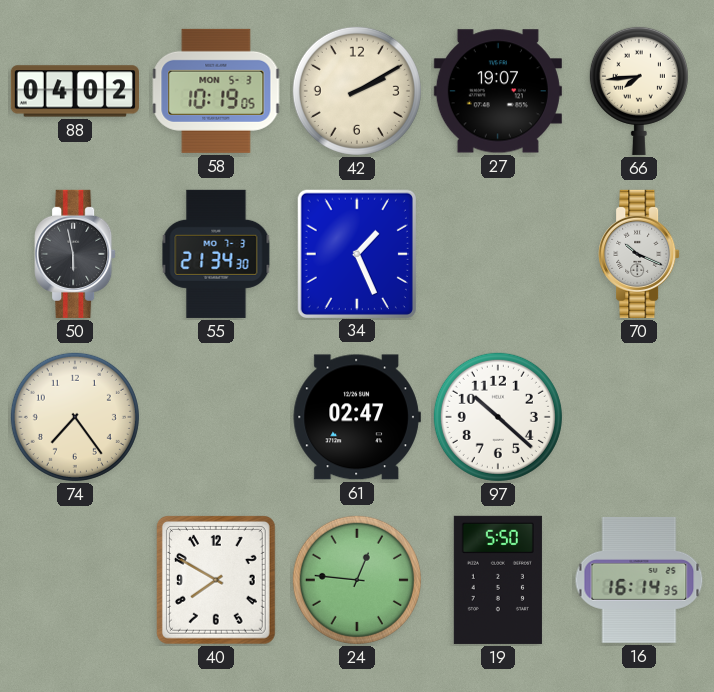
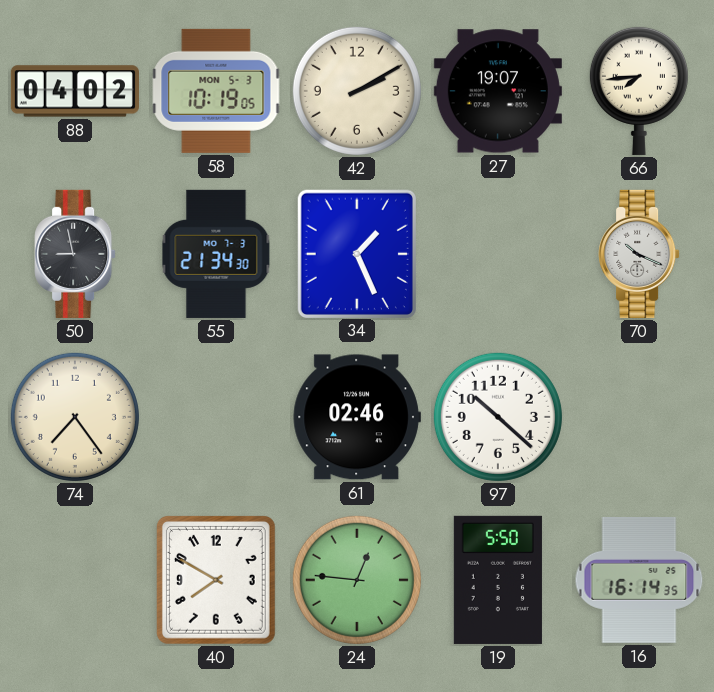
50: 5:58 -> 8:58 (75, 254)
61: 02:47 -> 02:46 (357, 417)
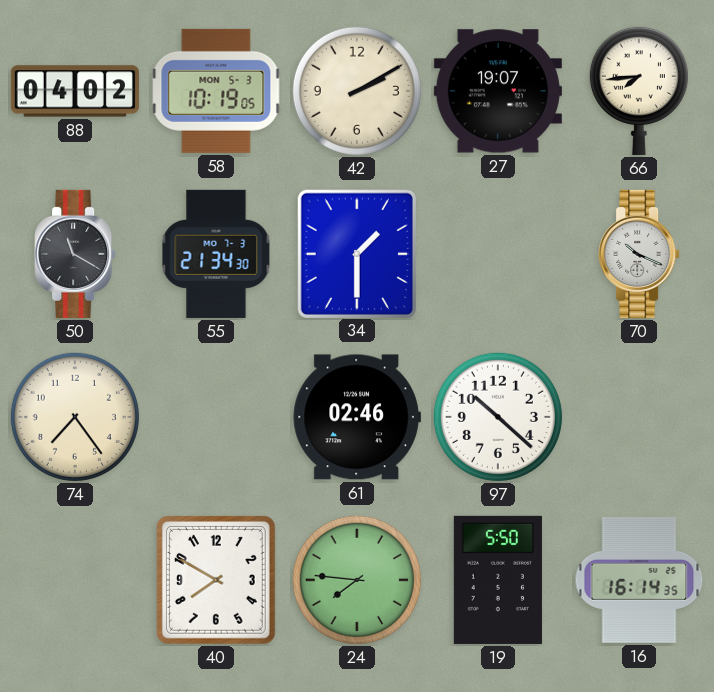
50: 8:58 -> 11:20 (75, 254)
34: 1:26 -> 1:30 (357, 253)
24: 12:46 -> 7:46 (357, 580)
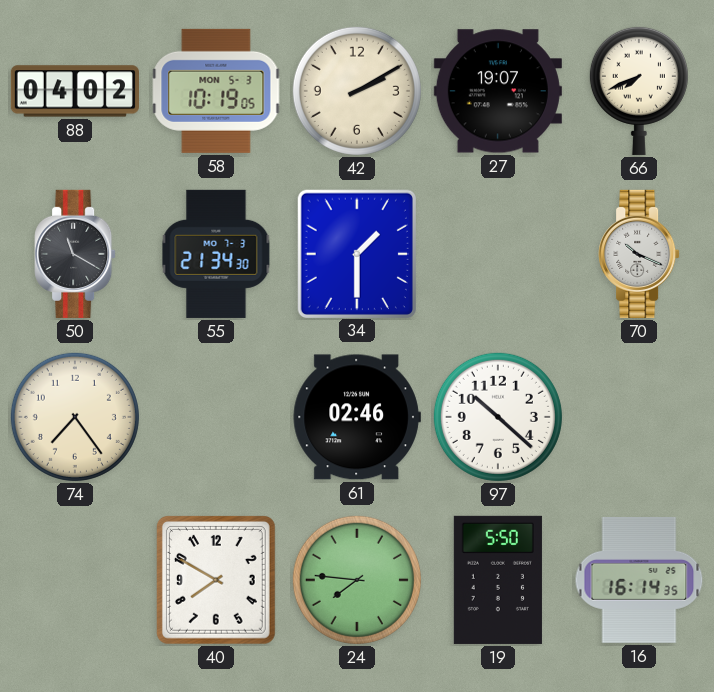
66: 7:44 -> 7:41 (639, 90)
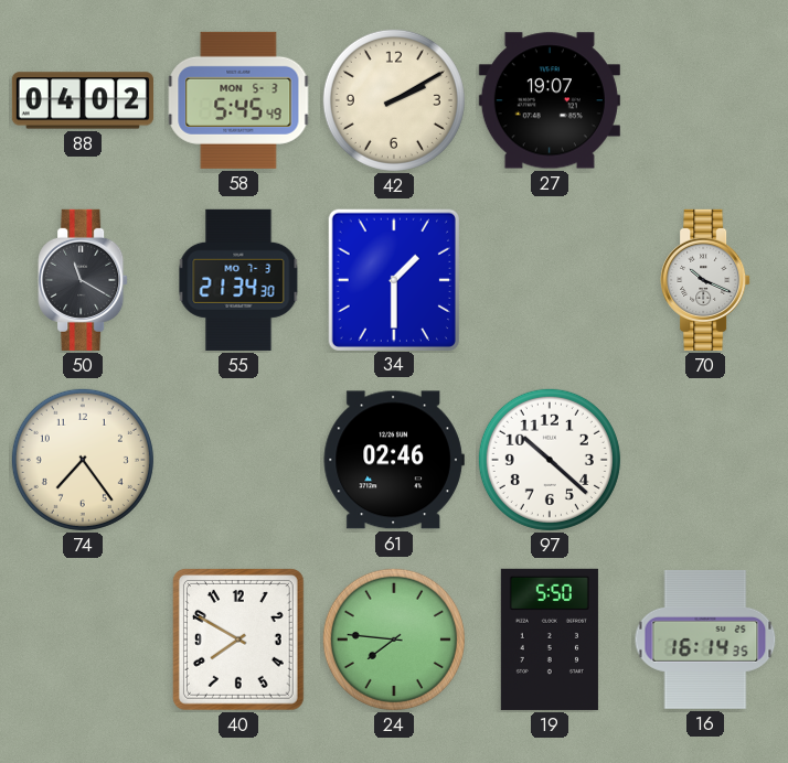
58: 10:19 -> 5:45 (238, 100)
66: 7:41 -> none (639, 90)
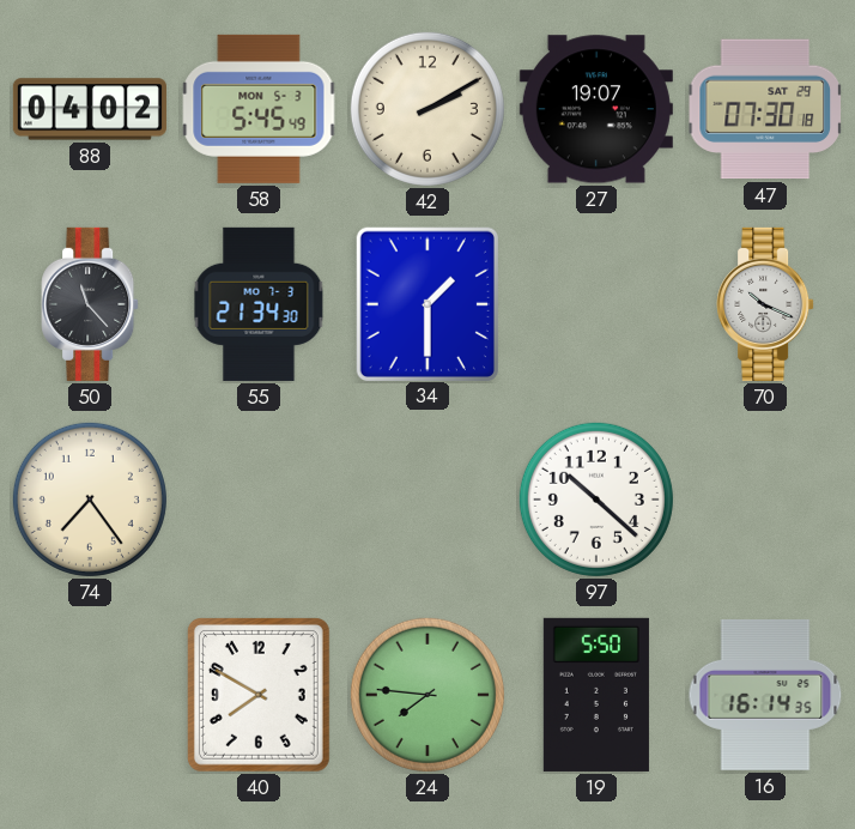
47: none -> 07:30 (764, 109)
50: 11:20 -> 11:23 (90, 304)
61: 02:46 -> none (394, 460)
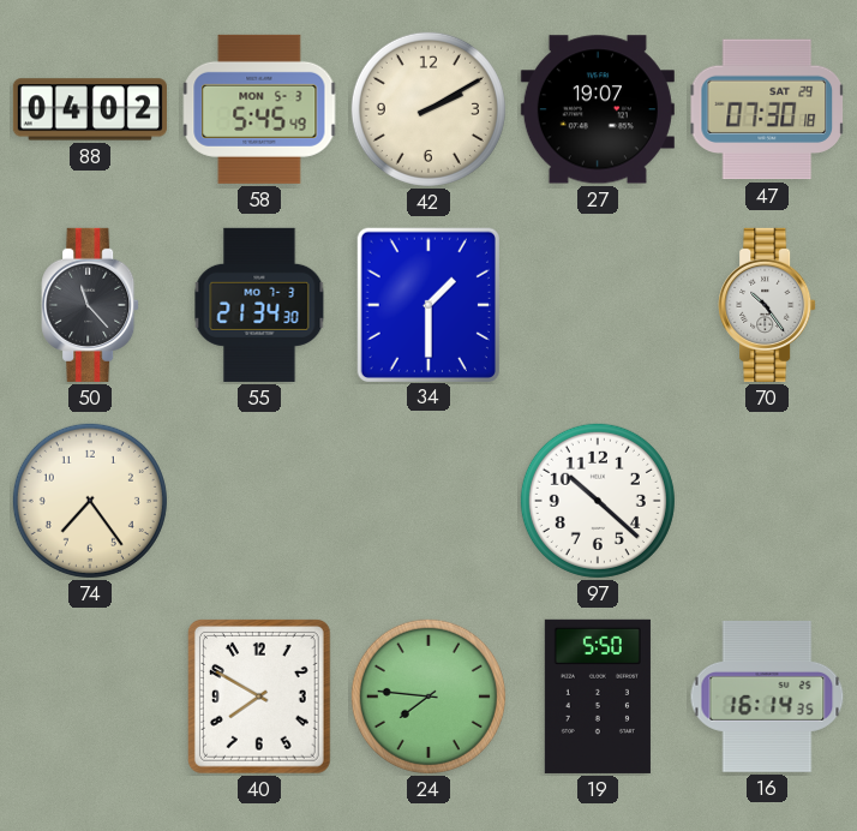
70: 10:19 -> 10:24 (767, 305)
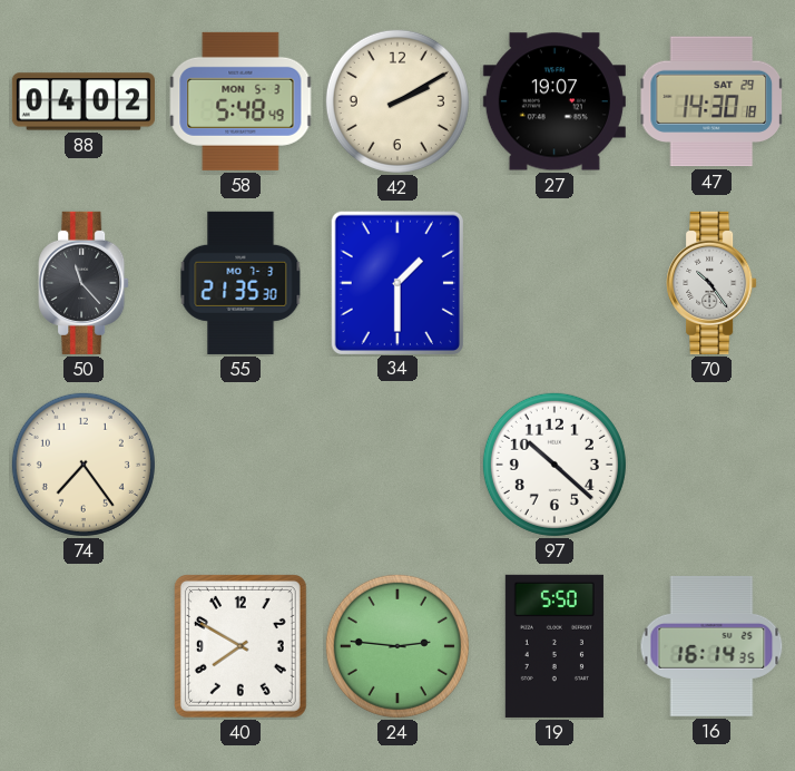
58: 5:45 -> 5:48 (241, 101)
47: 07:30 -> 14:30 (710, 101)
55: 21:34 -> 21:35 (241, 283)
24: 7:46 -> 2:46 (397, 646)
